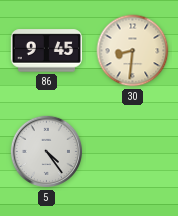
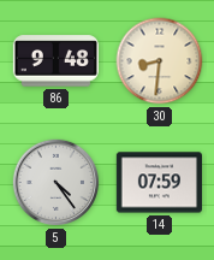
86: 9:45 -> 9:48 (55, 61)
14: none -> 07:59 (159, 183)
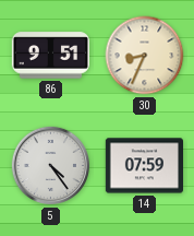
86: 9:48 -> 9:51 (50, 56)
30: 8:31 -> 8:34 (145, 56)
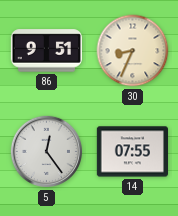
5: 4:24 -> 12:24 (47, 152)
14: 07:59 -> 07:55 (132, 152)
